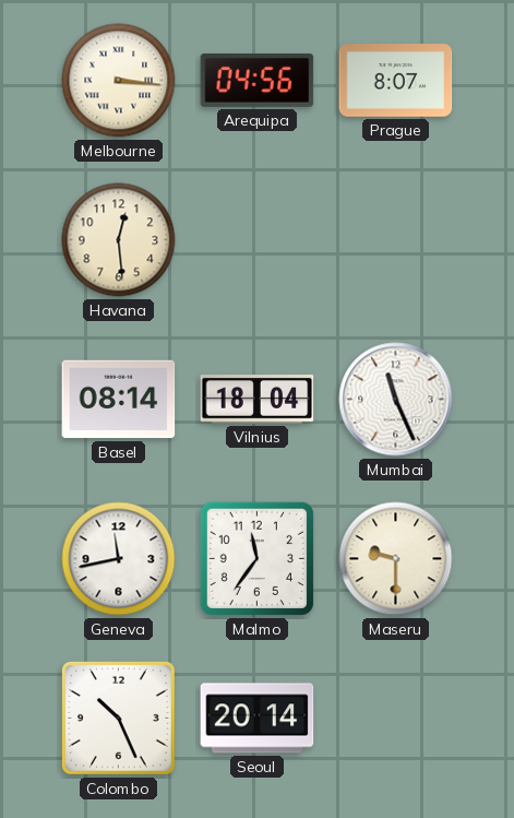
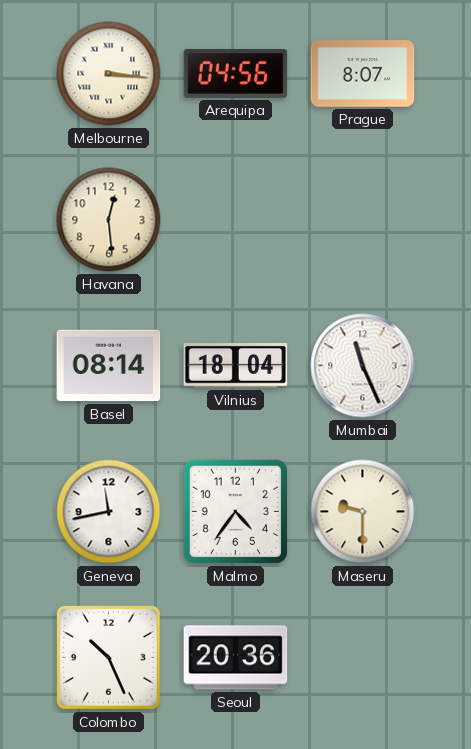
Malmo: 11:36 -> 4:36 (235, 511)
Seoul: 20:14 -> 20:36 (236, 658)
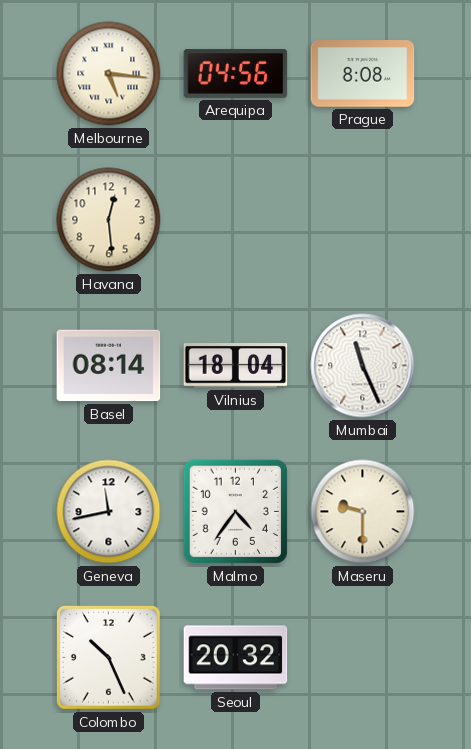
Melbourne: 3:16 -> 5:16 (109, 74)
Prague: 8:07 -> 8:08 (363, 74)
Seoul: 20:36 -> 20:32 (236, 658)
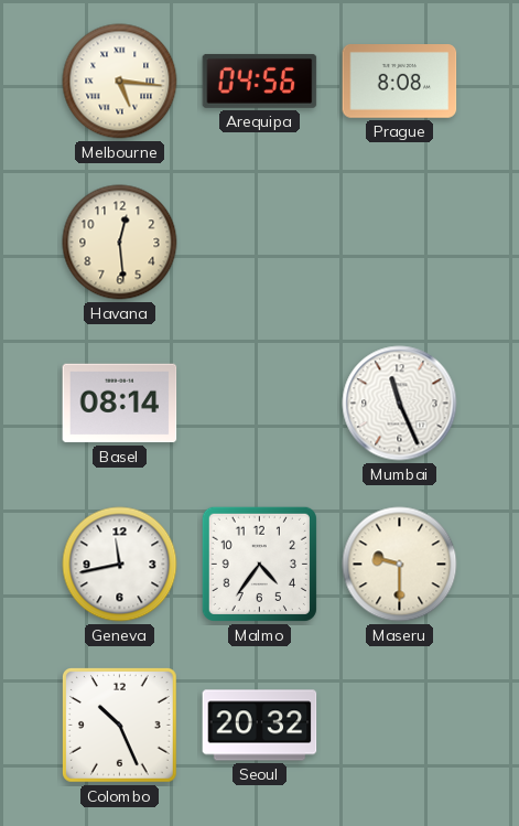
Vilnius: 18:04 -> none (236, 366)
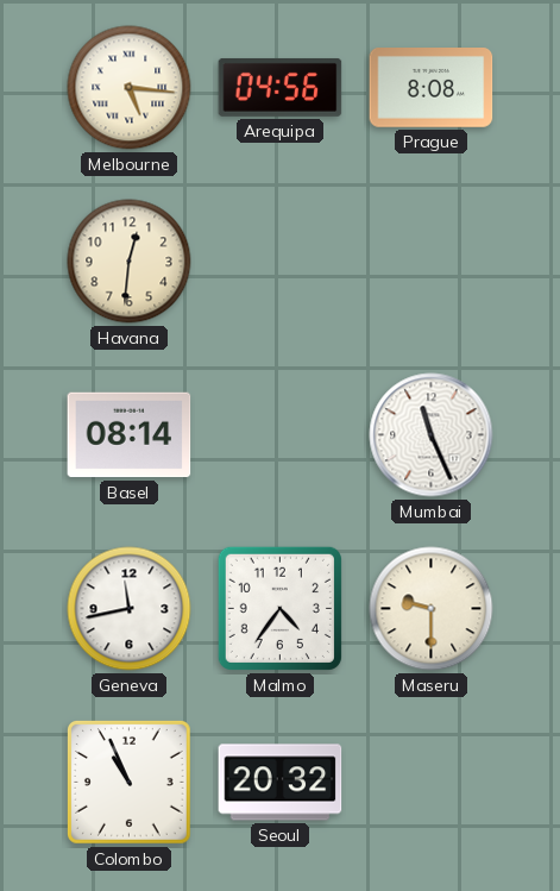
Havana: 12:29 -> 12:31 (130, 262)
Colombo: 10:26 -> 10:56 (130, 783)
